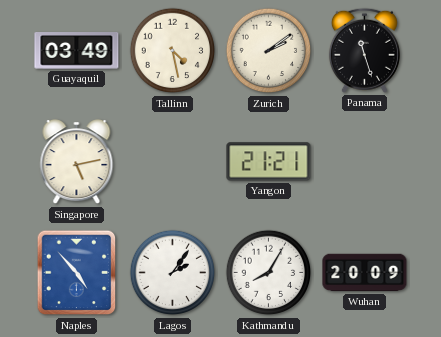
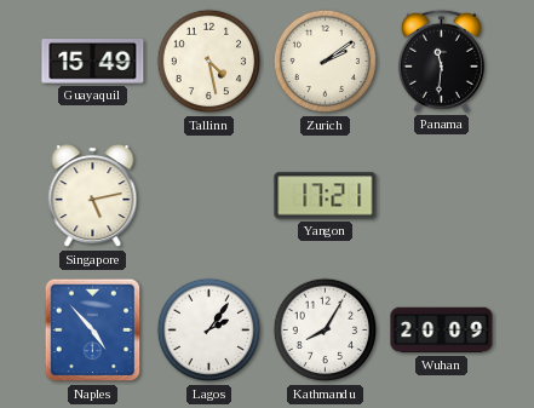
Guayaquil: 03:49 -> 15:49 (93, 62)
Panama: 11:27 -> 11:31 (441, 61)
Yangon: 21:21 -> 17:21 (326, 196)
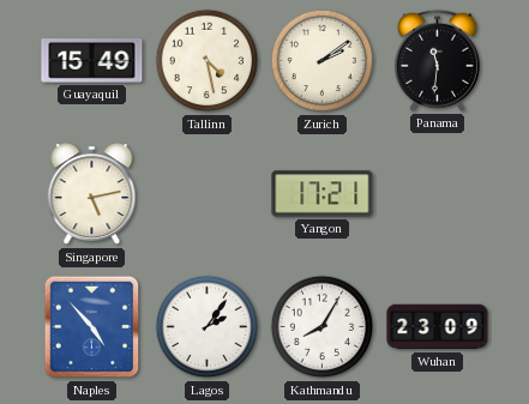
Wuhan: 20:09 -> 23:09 (438, 327)
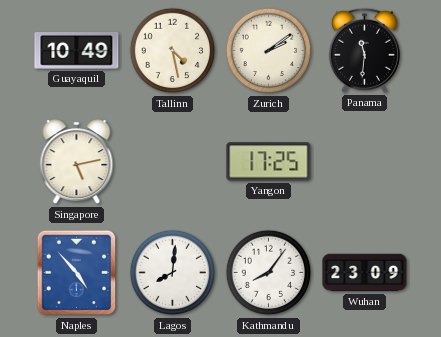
Guayaquil: 15:49 -> 10:49 (77, 51)
Yangon: 17:21 -> 17:25 (269, 162)
Lagos: 2:06 -> 8:01 (173, 273)
Kathmandu: 8:05 -> 8:06 (269, 273)
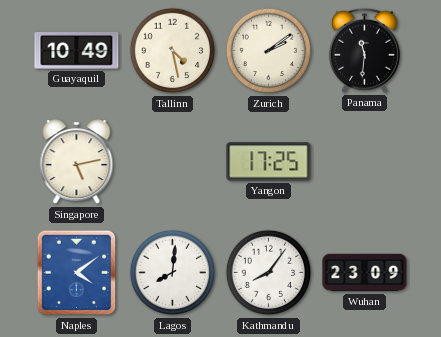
Naples: 4:53 -> 4:09 (77, 273)
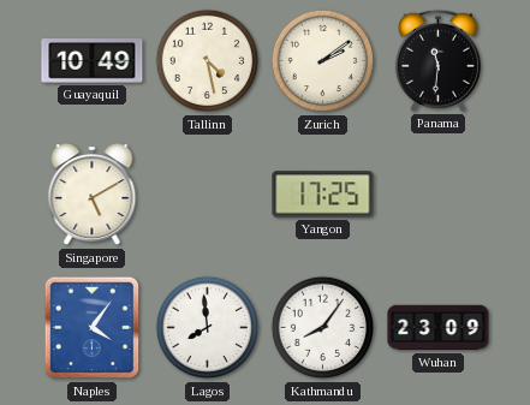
Singapore: 5:13 -> 5:10 (93, 195)
Naples: 4:09 -> 4:06 (93, 328)
Lagos: 8:01 -> 7:59 (208, 328)
